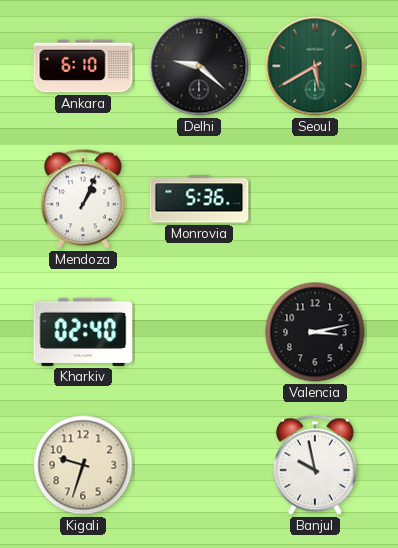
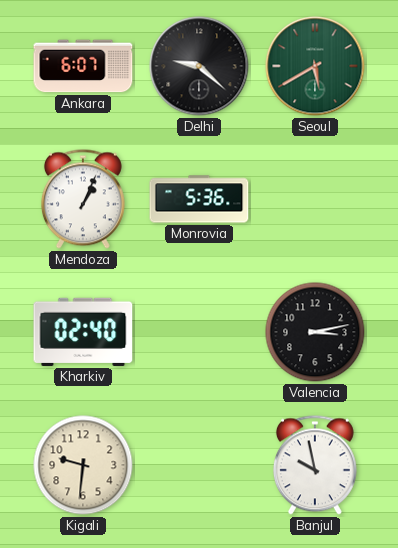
Ankara: 6:10 -> 6:07 (83, 66)
Kigali: 9:33 -> 9:31 (83, 465)
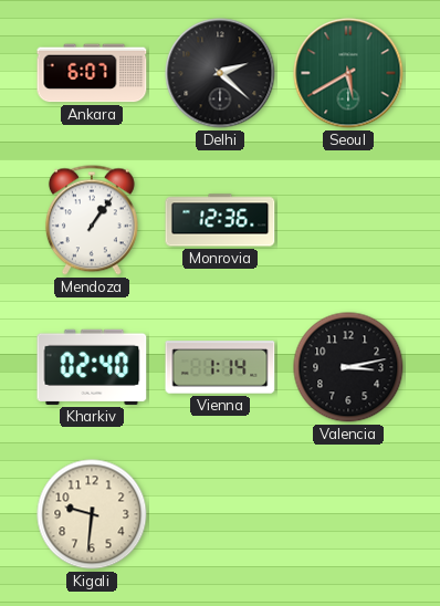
Delhi: 9:22 -> 2:22 (220, 73)
Mendoza: 1:04 -> 1:06 (92, 220)
Monrovia: 5:36 -> 12:36 (220, 220)
Vienna: none -> 1:14 (220, 367)
Banjul: 9:58 -> none (315, 465)
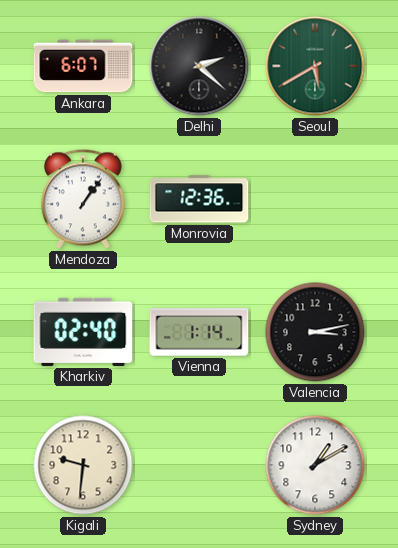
Sydney: none -> 1:10 (315, 465)
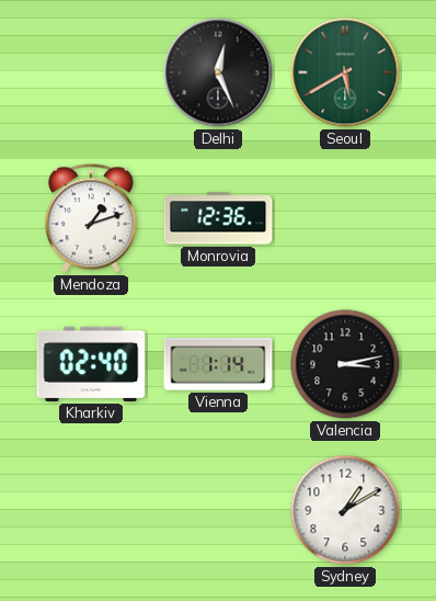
Ankara: 6:07 -> none (83, 66)
Delhi: 2:22 -> 12:26 (218, 72)
Mendoza: 1:06 -> 1:12 (91, 218)
Kigali: 9:31 -> none (83, 465)
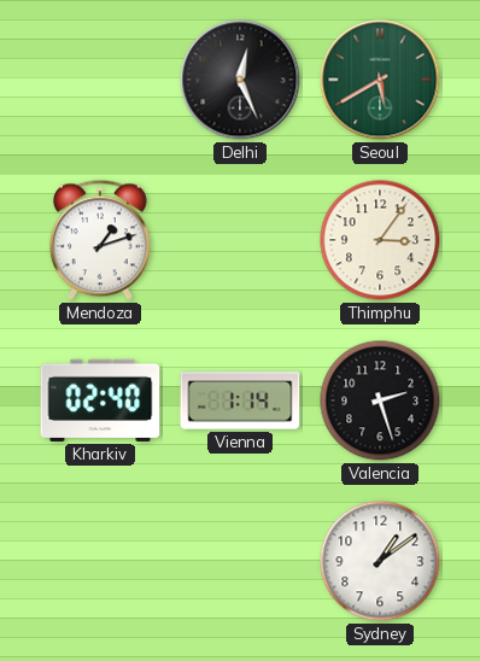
Monrovia: 12:36 -> none (218, 218)
Thimphu: none -> 3:06 (380, 240)
Valencia: 3:13 -> 2:27 (380, 400)
Sydney: 1:10 -> 1:09 (380, 561)
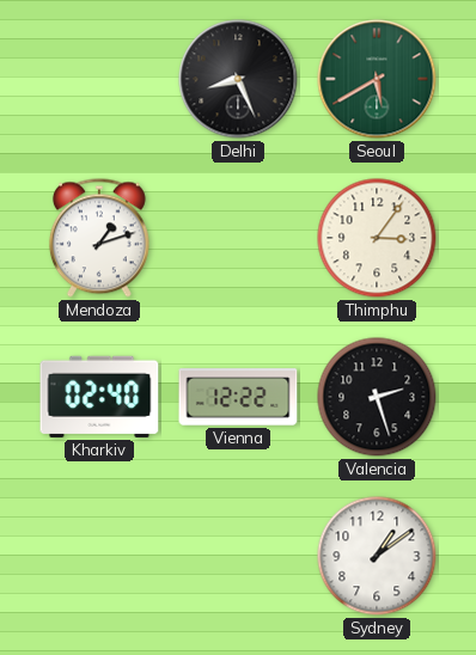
Delhi: 12:26 -> 8:26 (238, 79)
Vienna: 1:14 -> 12:22 (238, 397)
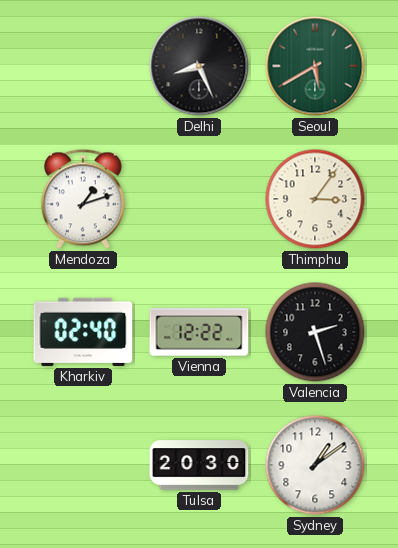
Tulsa: none -> 20:30 (199, 465)
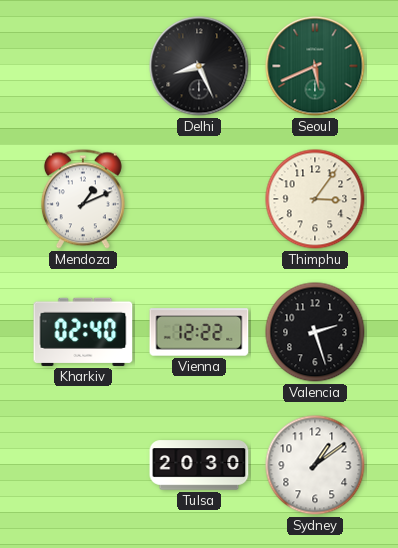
Seoul: 5:40 -> 5:41 (315, 66)
Mendoza: 1:12 -> 1:11 (83, 199)
